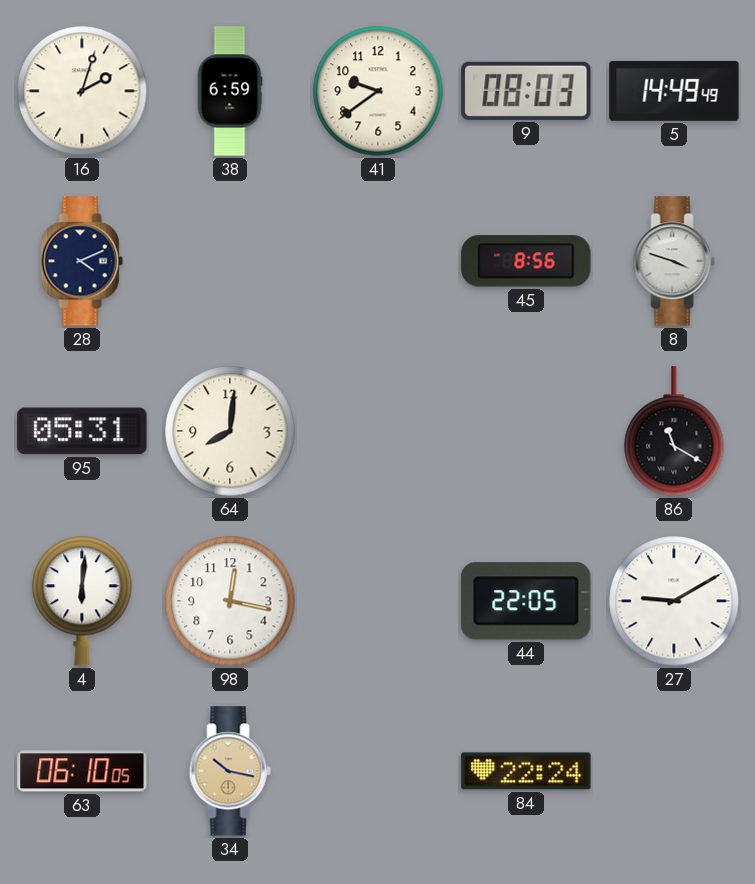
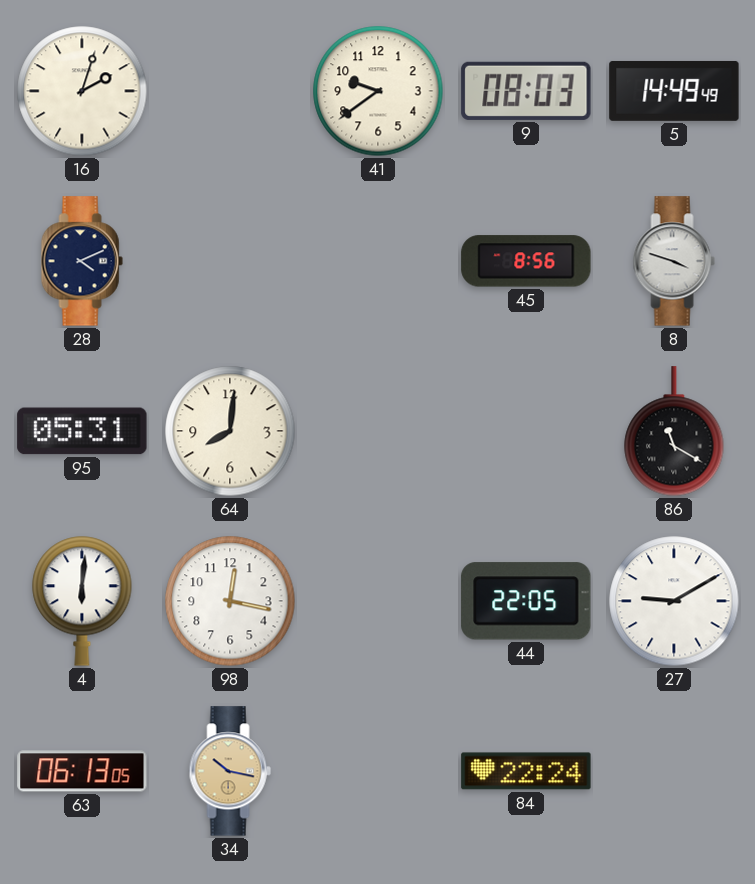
38: 6:59 -> none (230, 91)
63: 06:10 -> 06:13 (82, 771)
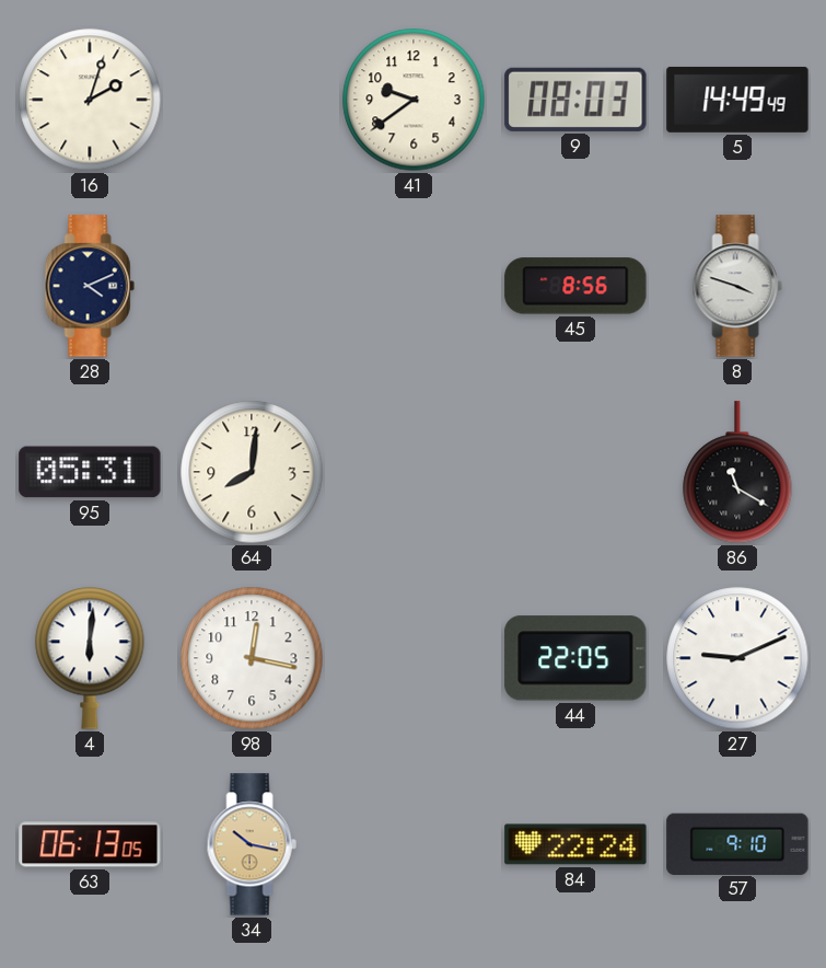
27: 9:10 -> 9:11 (737, 658)
57: none -> 9:10 (737, 843)
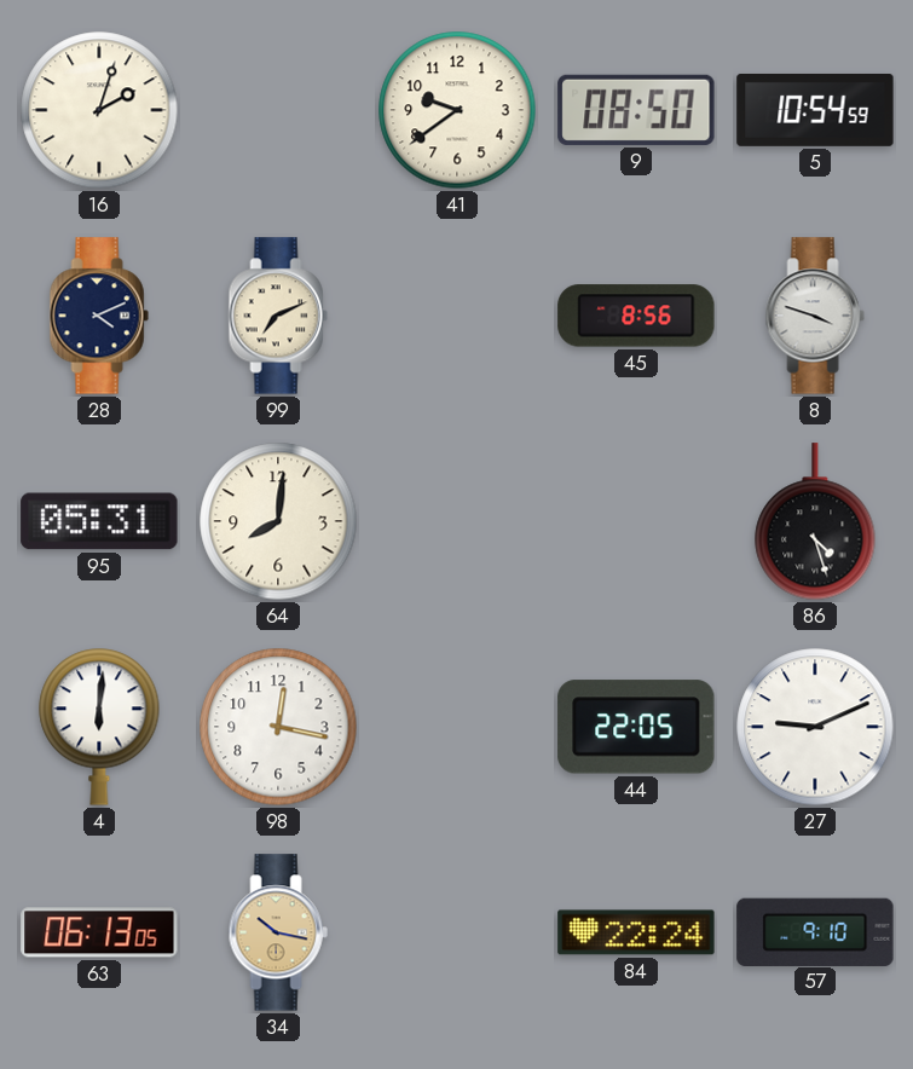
9: 08:03 -> 08:50 (636, 110)
5: 14:49 -> 10:54 (815, 110)
99: none -> 7:11 (278, 316)
86: 11:20 -> 4:27 (815, 521)
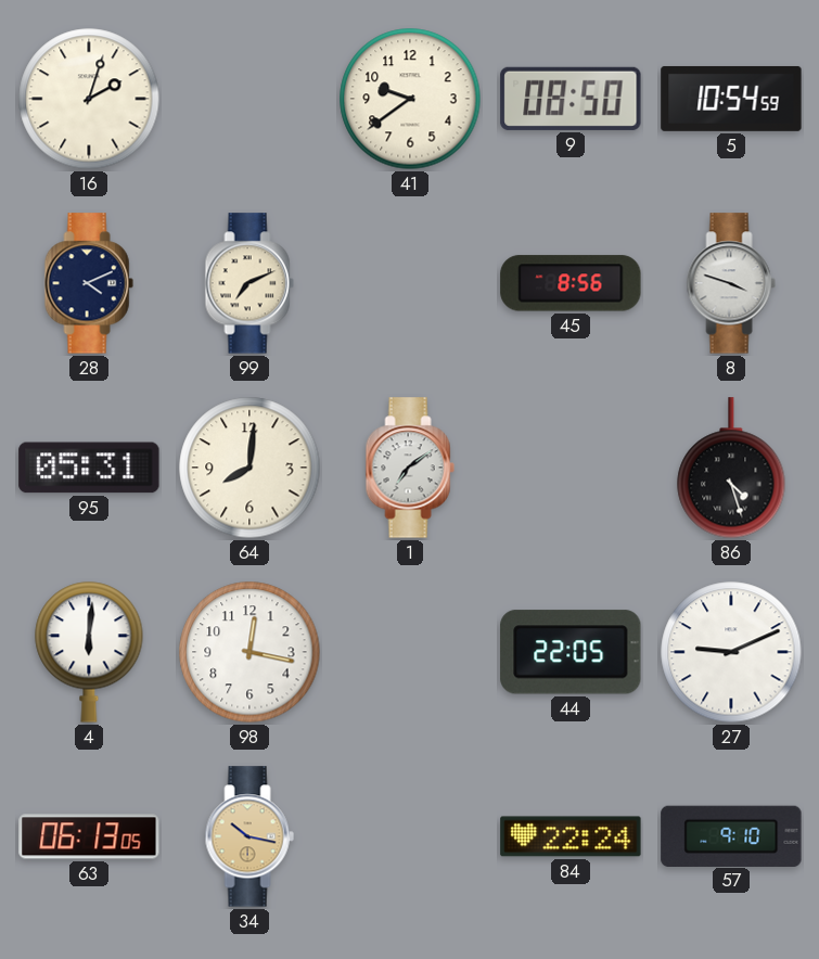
1: none -> 7:09 (410, 468)
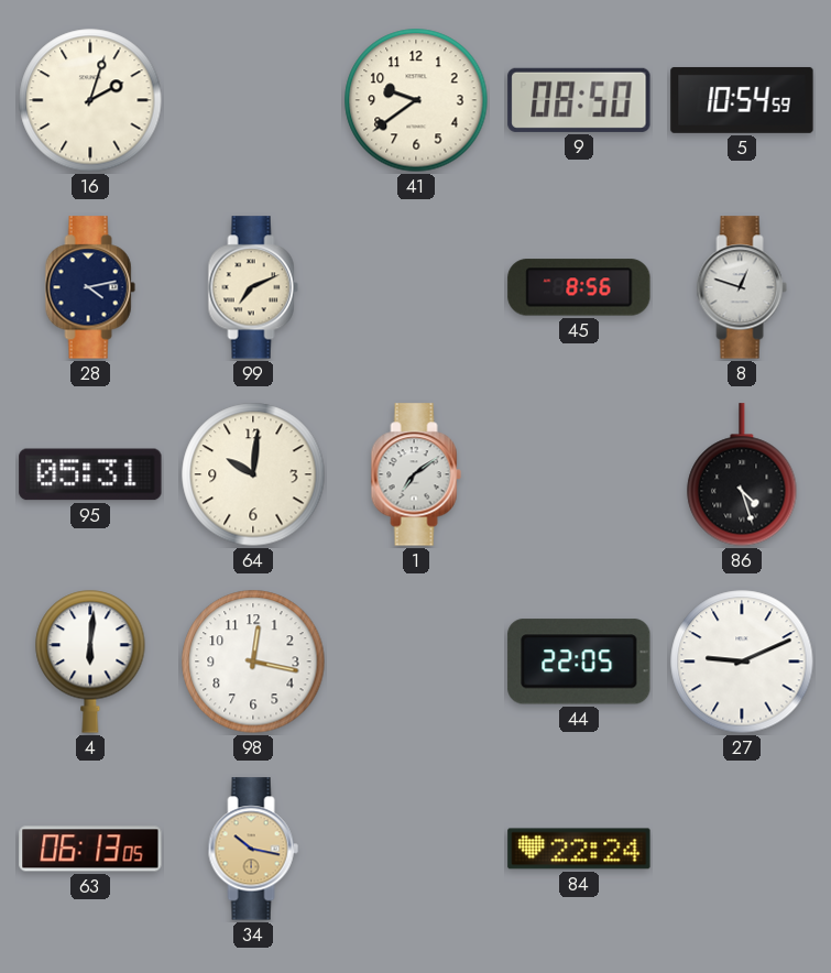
28: 4:11 -> 4:13 (90, 287)
8: 3:48 -> 12:48 (742, 287)
64: 8:01 -> 10:01 (253, 474)
57: 9:10 -> none (731, 835)
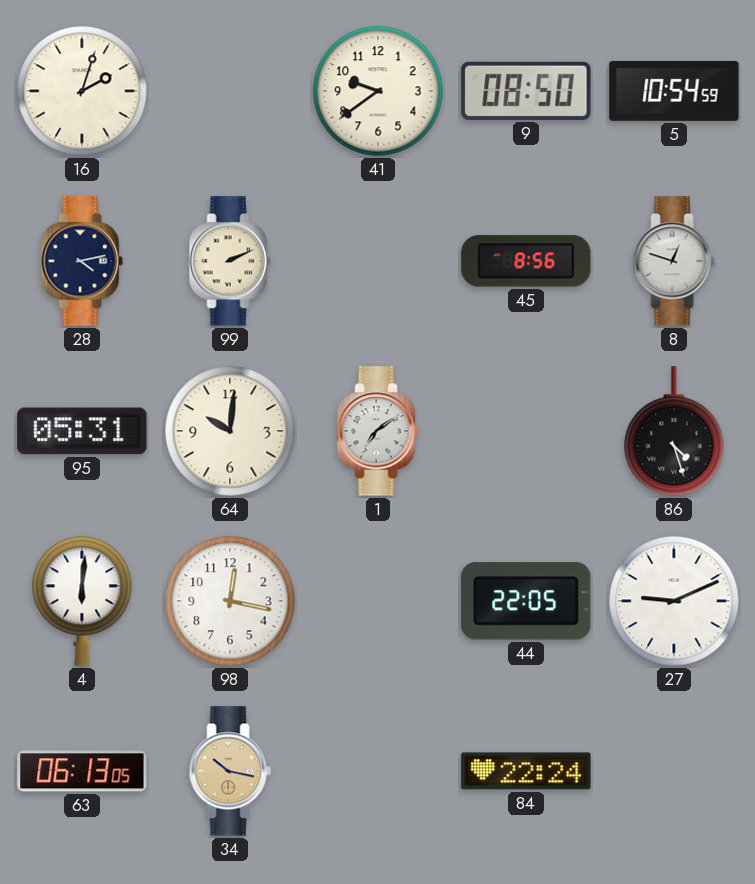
99: 7:11 -> 2:11 (230, 261)
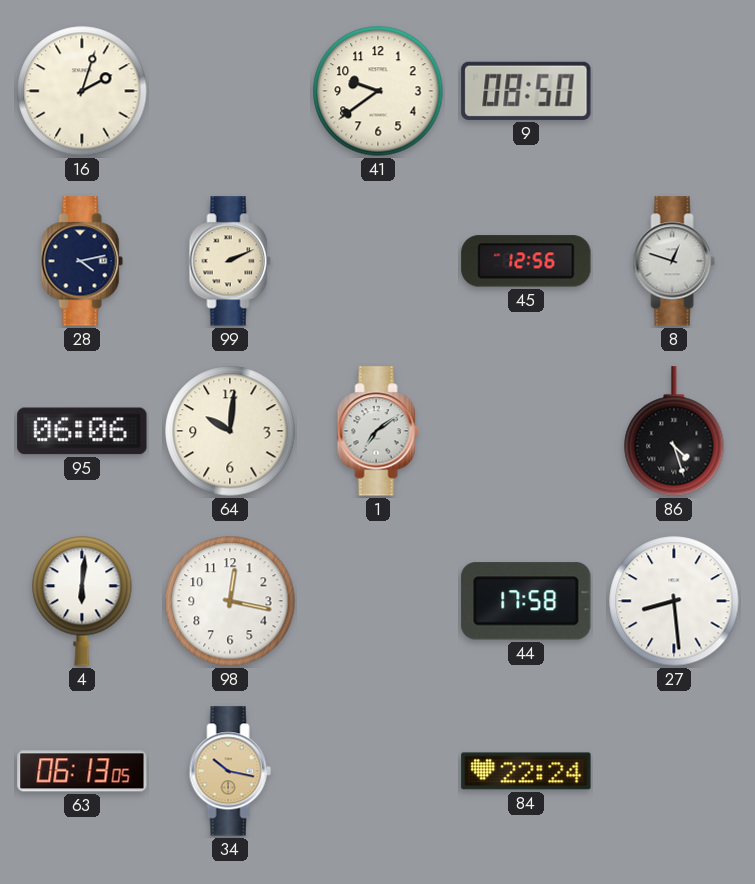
5: 10:54 -> none (674, 91)
45: 8:56 -> 12:56 (526, 261)
95: 05:31 -> 06:06 (82, 431)
44: 22:05 -> 17:58 (526, 601)
27: 9:11 -> 8:29 (674, 601)
